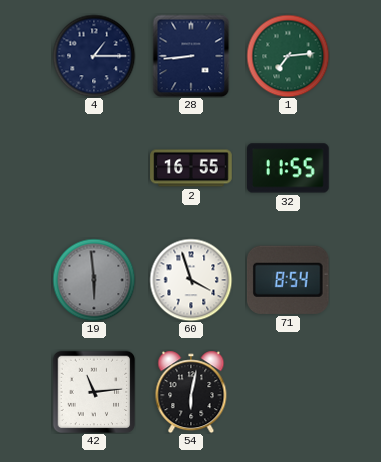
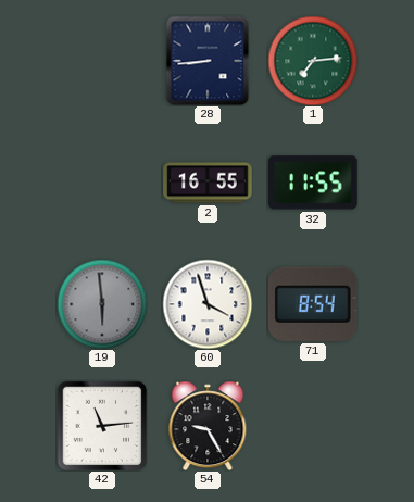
4: 1:15 -> none (94, 56)
54: 6:02 -> 9:25 (208, 426)
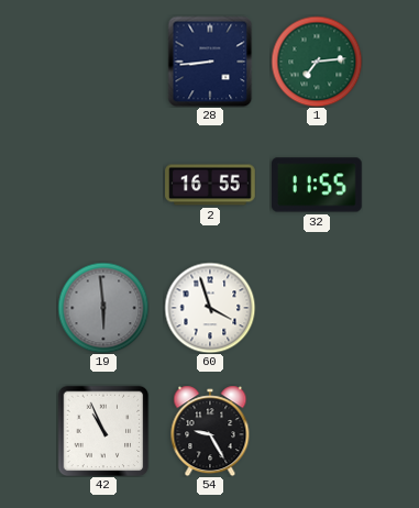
71: 8:54 -> none (313, 304)
42: 11:14 -> 10:56 (103, 431)
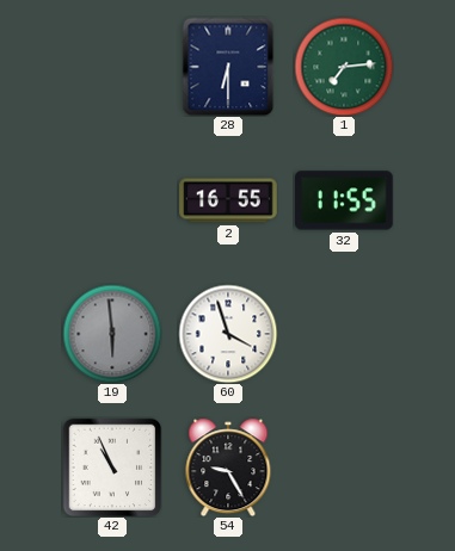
28: 8:44 -> 6:30 (228, 67)
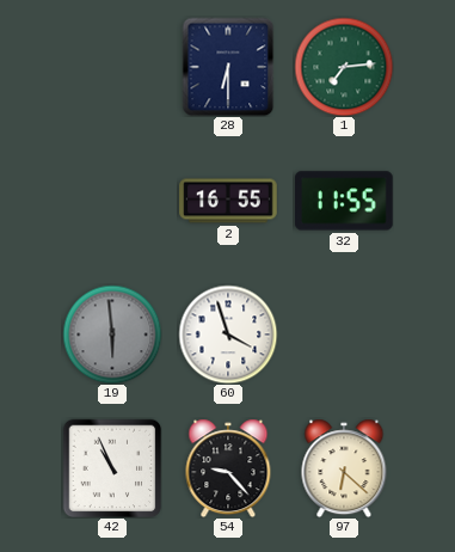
54: 9:25 -> 9:23 (228, 468)
97: none -> 6:22 (344, 468)
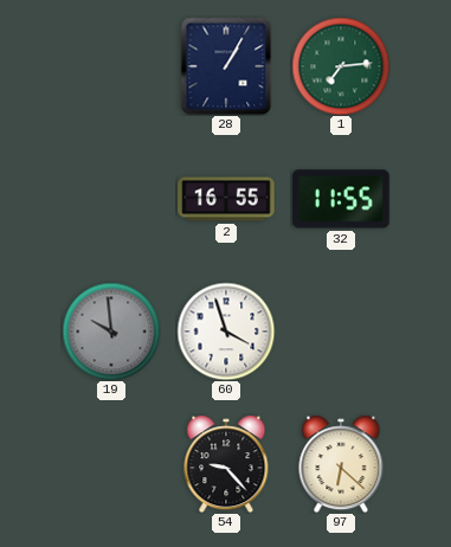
28: 6:30 -> 1:05 (226, 66)
19: 5:59 -> 9:59 (111, 332)
42: 10:56 -> none (112, 468)
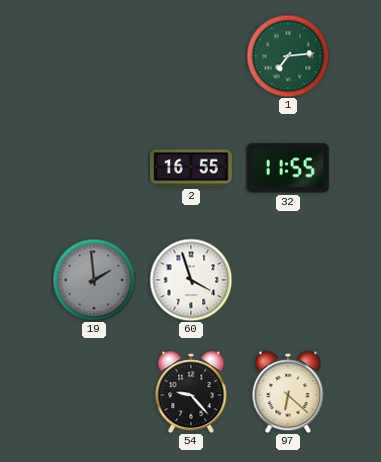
28: 1:05 -> none (226, 66)
19: 9:59 -> 1:59 (94, 280)
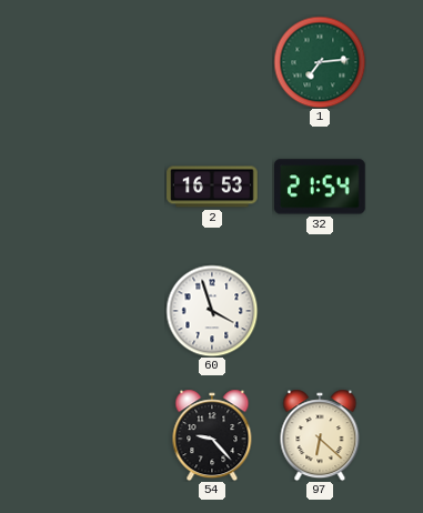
2: 16:55 -> 16:53 (212, 187)
32: 11:55 -> 21:54 (320, 187)
19: 1:59 -> none (94, 280)
